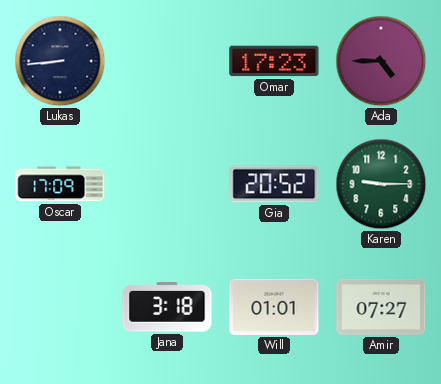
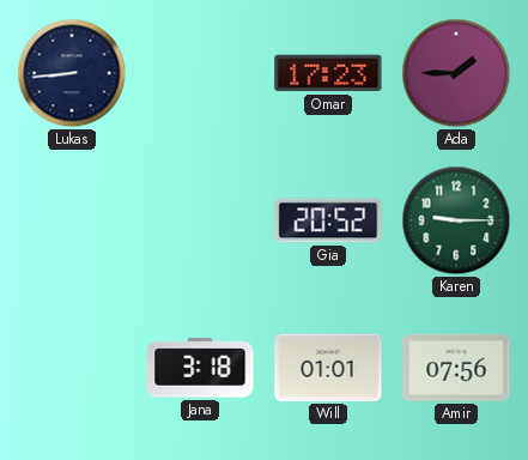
Ada: 4:45 -> 1:45 (456, 73)
Oscar: 17:09 -> none (60, 184)
Amir: 07:27 -> 07:56 (456, 368)
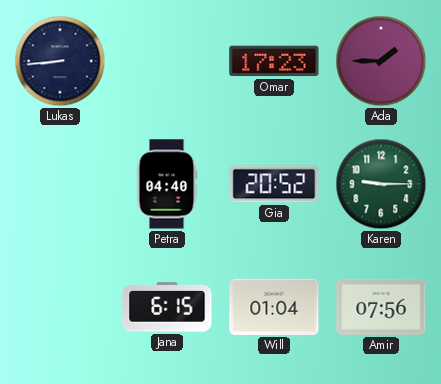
Petra: none -> 04:40 (167, 184)
Jana: 3:18 -> 6:15 (167, 307)
Will: 01:01 -> 01:04 (274, 307)
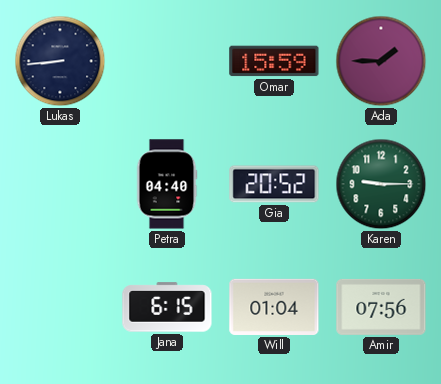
Omar: 17:23 -> 15:59 (274, 61)
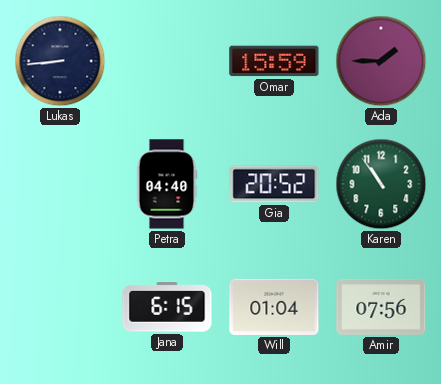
Karen: 9:15 -> 10:54 (381, 184)
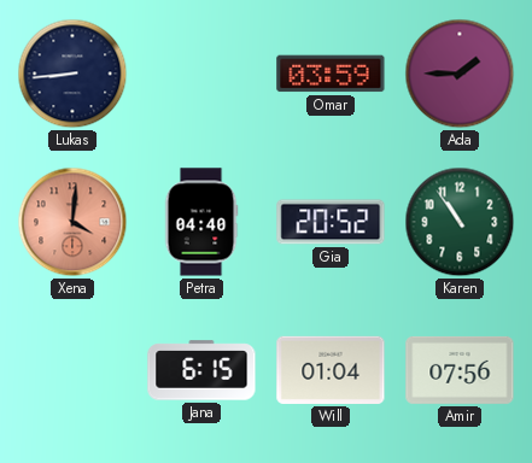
Omar: 15:59 -> 03:59 (331, 74)
Xena: none -> 4:01 (72, 222)
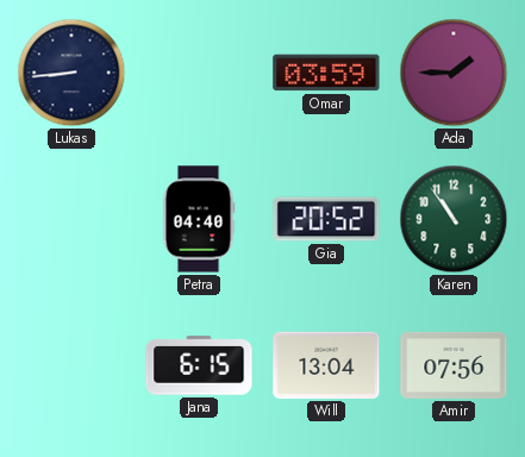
Xena: 4:01 -> none (72, 222)
Will: 01:04 -> 13:04 (326, 365)
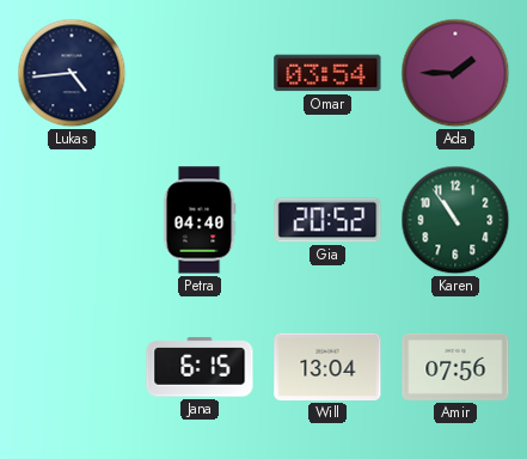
Lukas: 8:44 -> 4:44 (72, 73)
Omar: 03:59 -> 03:54 (327, 73)
